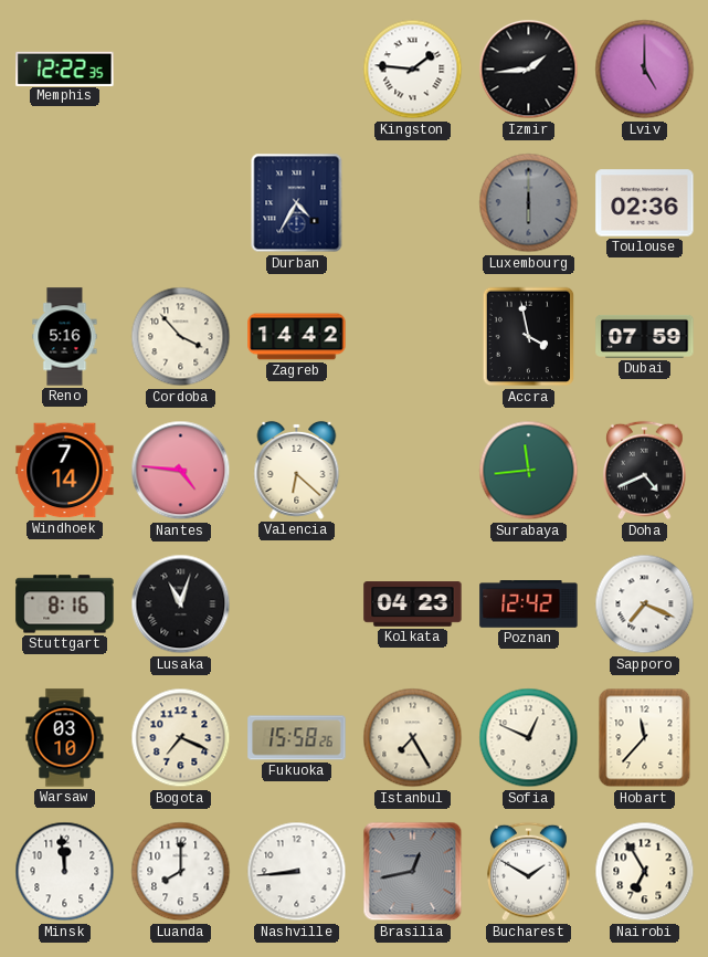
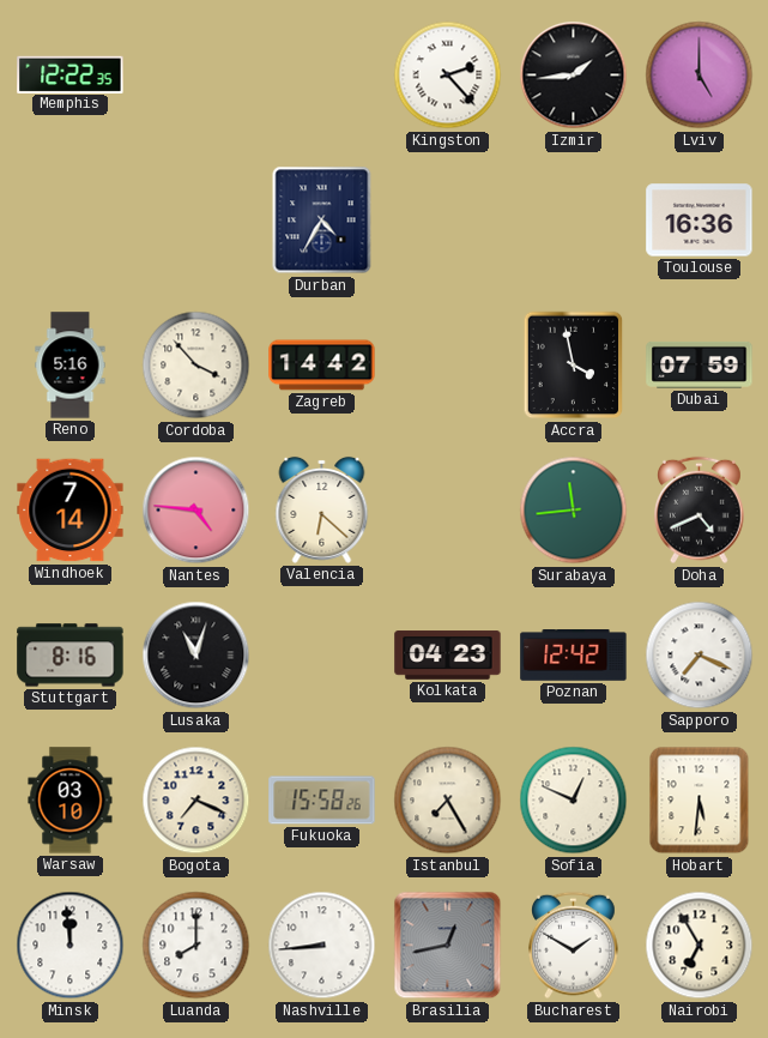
Kingston: 1:46 -> 2:23 (448, 76)
Luxembourg: 6:00 -> none (529, 203)
Toulouse: 02:36 -> 16:36 (700, 221)
Hobart: 11:37 -> 5:31 (700, 801)
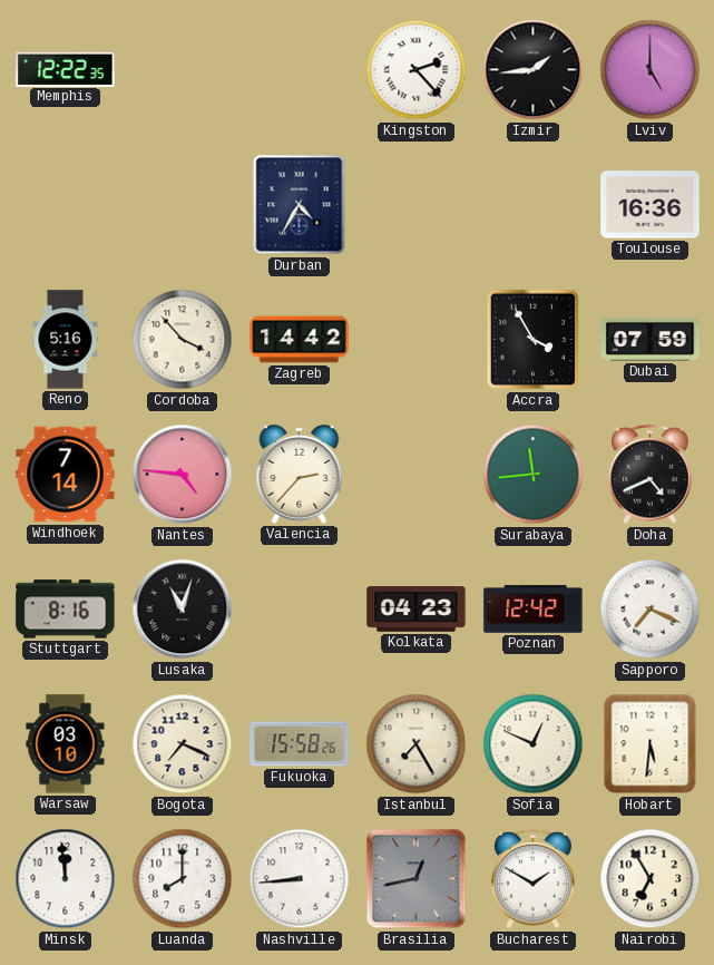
Accra: 3:58 -> 3:55 (534, 340)
Valencia: 6:22 -> 2:37 (300, 474)
